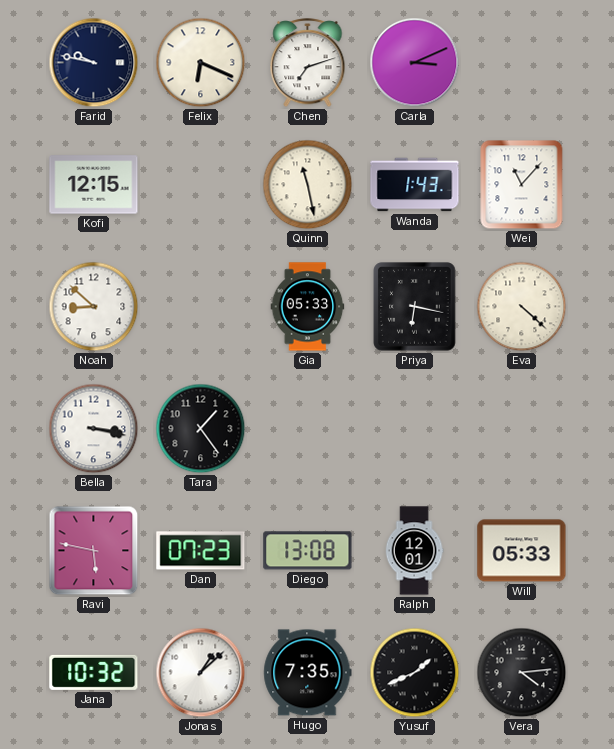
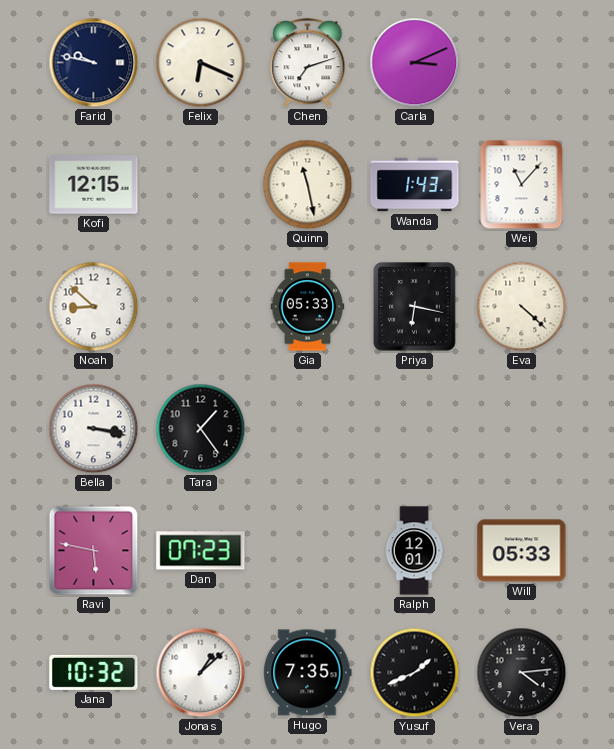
Diego: 13:08 -> none (308, 551)
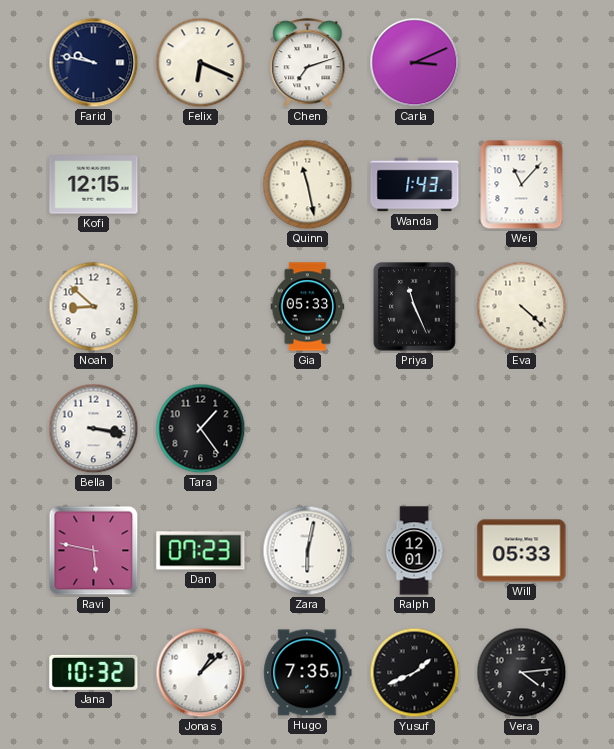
Priya: 6:17 -> 11:26 (415, 307)
Zara: none -> 6:02 (308, 551)
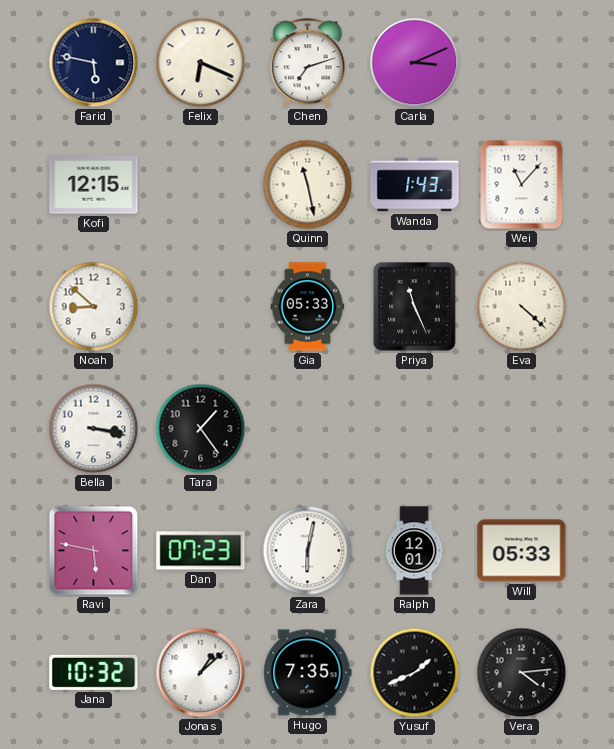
Farid: 9:47 -> 5:47 (94, 63)
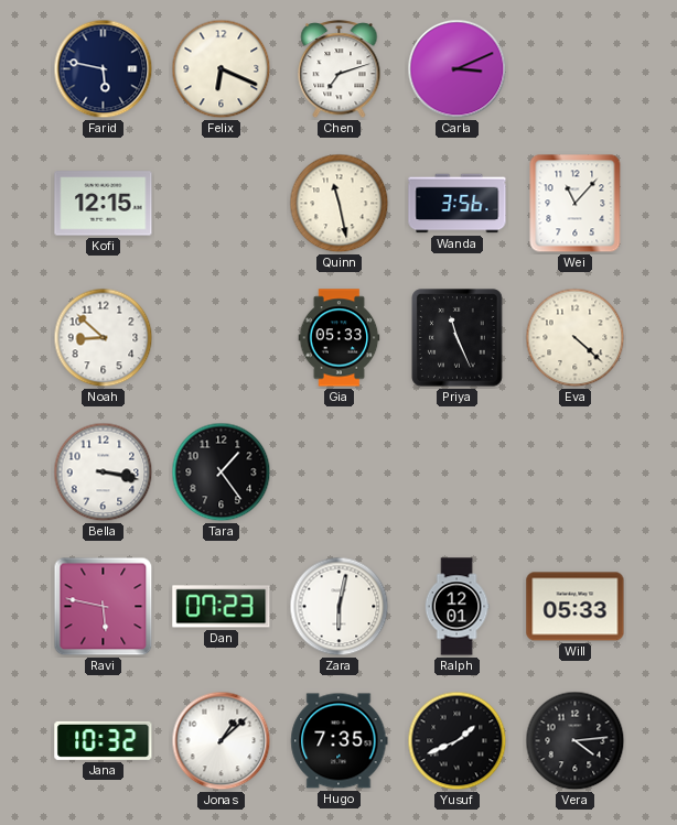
Wanda: 1:43 -> 3:56 (458, 204)
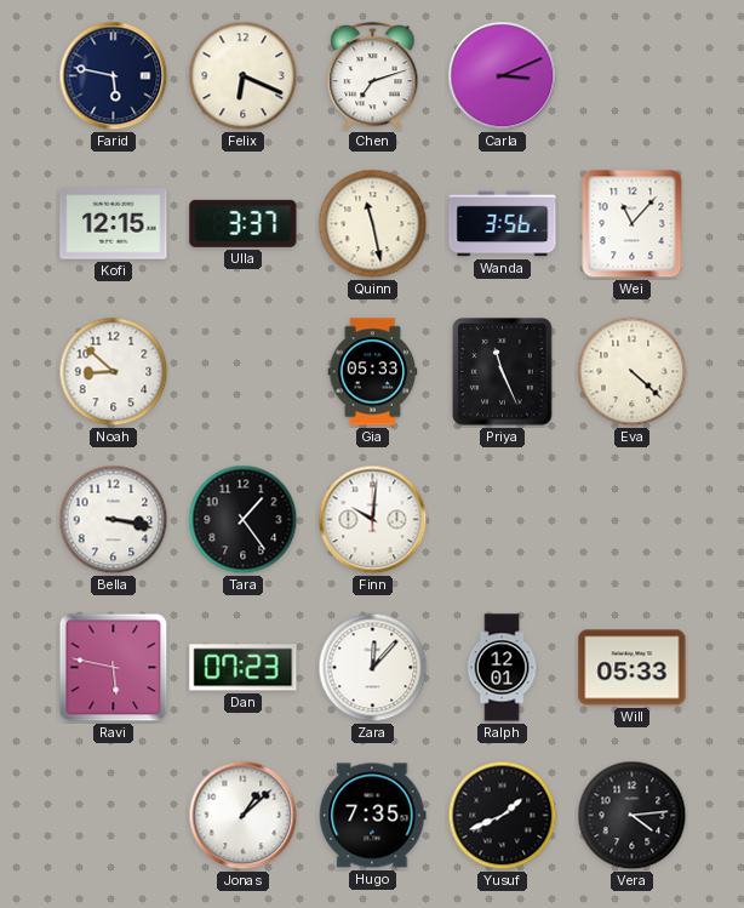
Ulla: none -> 3:37 (244, 223)
Finn: none -> 10:01 (373, 520)
Zara: 6:02 -> 12:07 (373, 668)
Jana: 10:32 -> none (104, 740)
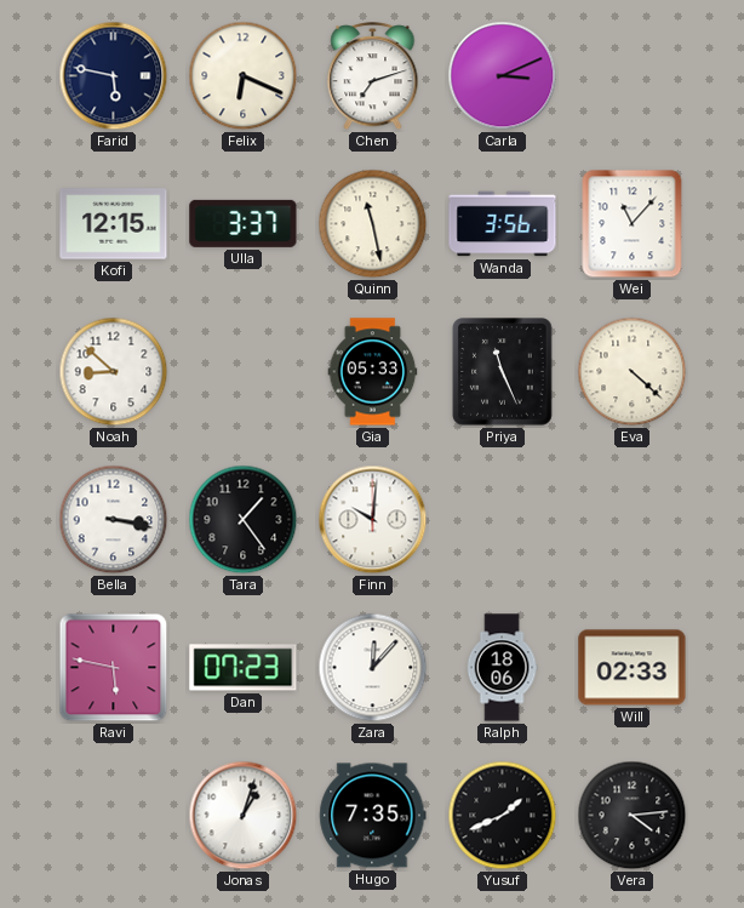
Ralph: 12:01 -> 18:06 (502, 668)
Will: 05:33 -> 02:33 (633, 668)
Jonas: 1:08 -> 1:03 (244, 816)
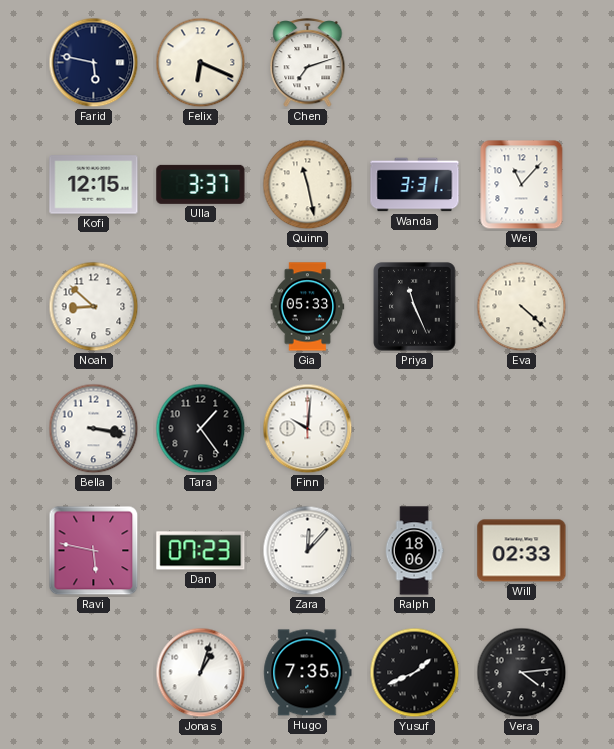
Carla: 3:11 -> none (503, 76)
Wanda: 3:56 -> 3:31 (415, 185)
